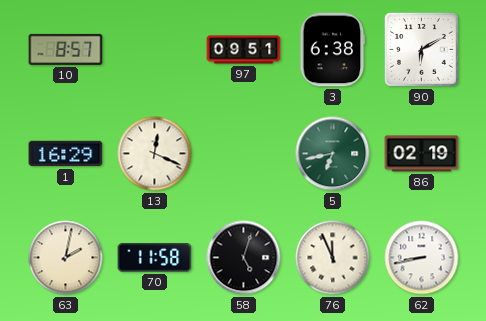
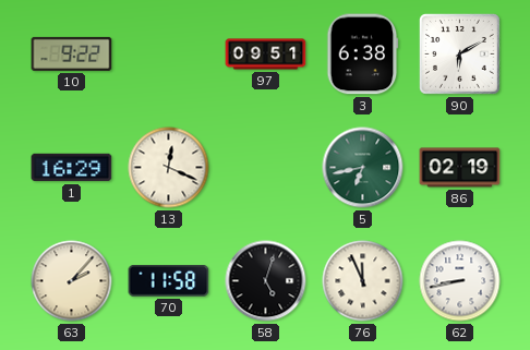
10: 8:57 -> 9:22 (72, 53)
63: 2:02 -> 2:07 (72, 281)
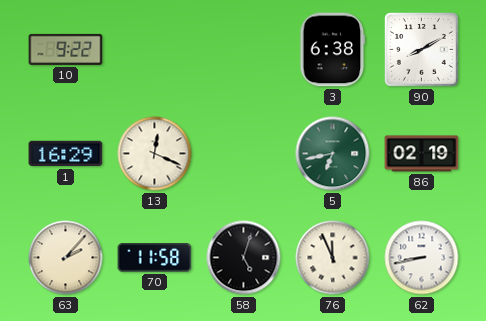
97: 09:51 -> none (266, 55)
90: 6:10 -> 8:10 (422, 50)
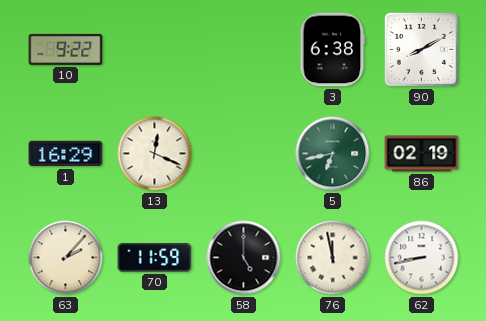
70: 11:58 -> 11:59 (155, 258)
58: 5:03 -> 5:00 (244, 258)
76: 11:56 -> 11:58 (333, 258)
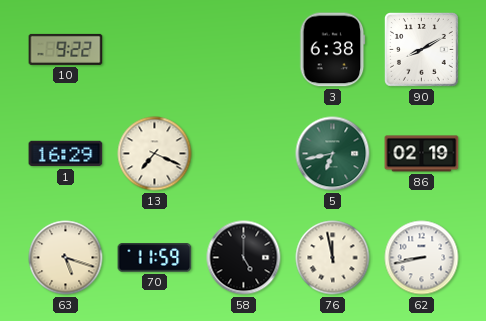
13: 12:19 -> 7:19 (155, 154)
63: 2:07 -> 5:18 (66, 258)
